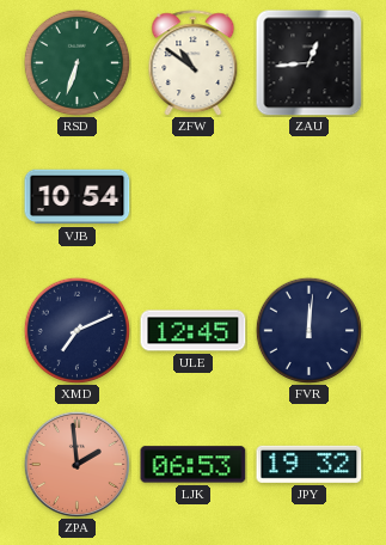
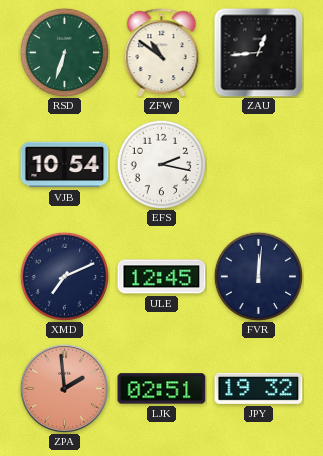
EFS: none -> 2:17 (161, 164)
LJK: 06:53 -> 02:51 (162, 389)
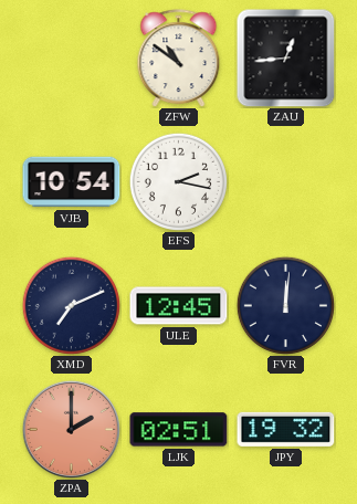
RSD: 6:33 -> none (64, 52)
ZPA: 1:59 -> 2:00 (71, 429)
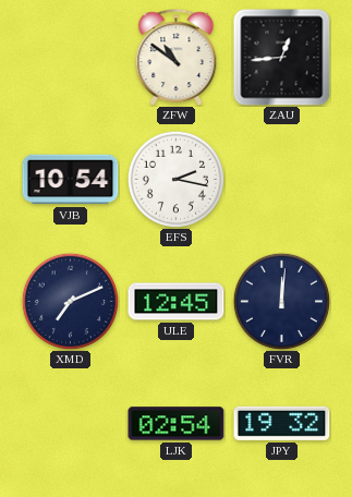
ZPA: 2:00 -> none (71, 429)
LJK: 02:51 -> 02:54 (177, 424)
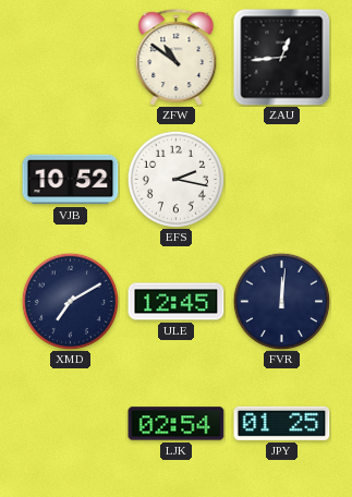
VJB: 10:54 -> 10:52 (71, 180)
XMD: 7:11 -> 7:10 (70, 301)
JPY: 19:32 -> 01:25 (282, 423)
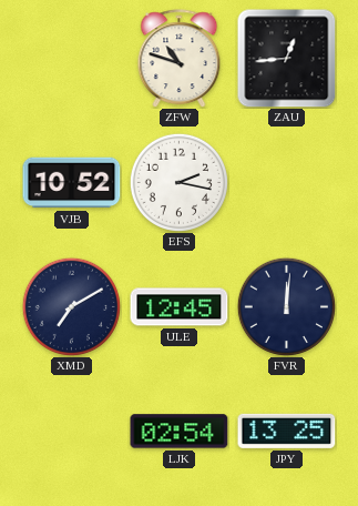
ZFW: 10:51 -> 10:48 (180, 59)
JPY: 01:25 -> 13:25 (287, 431)
